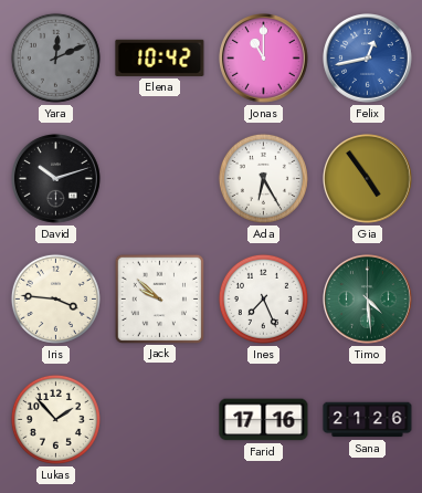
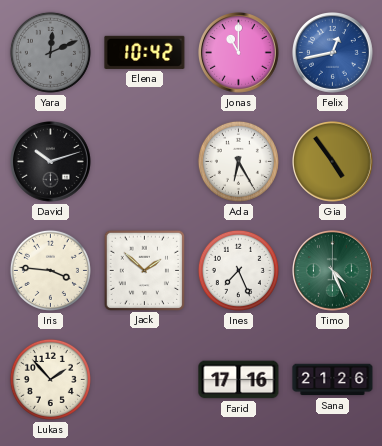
Jack: 9:52 -> 1:52 (144, 270)
Timo: 4:29 -> 4:26 (333, 271)
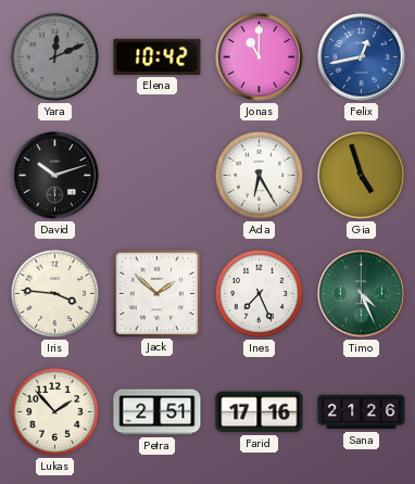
Gia: 4:54 -> 4:57 (362, 176)
Petra: none -> 2:51 (158, 412)
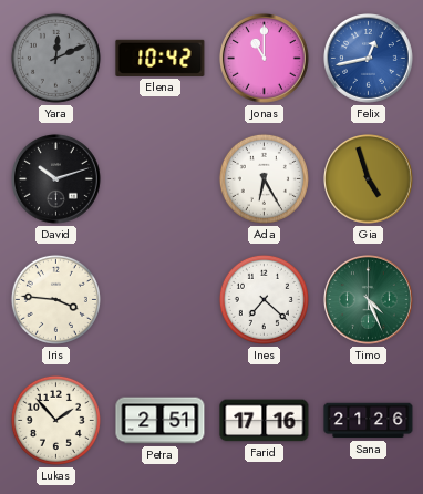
Jack: 1:52 -> none (156, 293)
Ines: 7:26 -> 7:22 (264, 299)
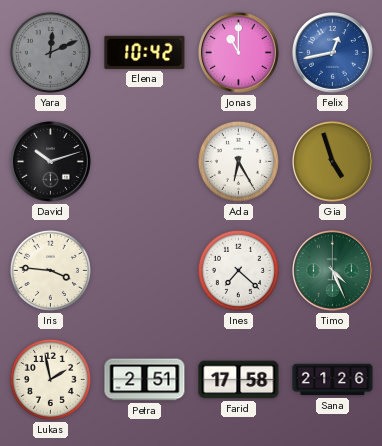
Lukas: 1:53 -> 1:58 (50, 379)
Farid: 17:16 -> 17:58 (239, 380)
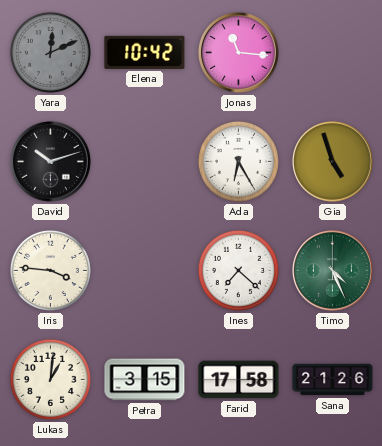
Jonas: 11:00 -> 11:16 (239, 53)
Felix: 12:43 -> none (333, 53)
Lukas: 1:58 -> 1:01 (50, 379)
Petra: 2:51 -> 3:15 (145, 380)
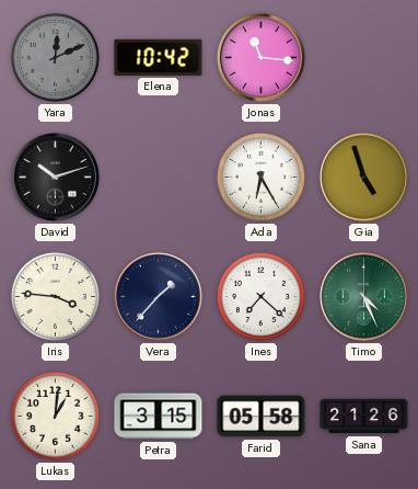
Vera: none -> 1:37 (159, 297)
Farid: 17:58 -> 05:58 (262, 417)
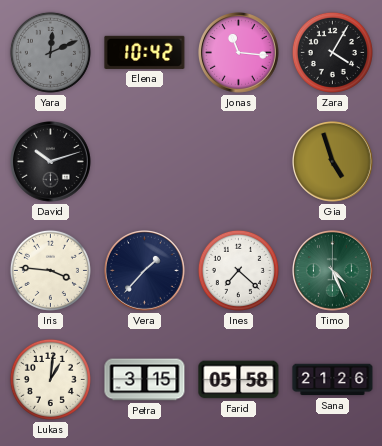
Zara: none -> 4:05 (332, 52)
Ada: 6:25 -> none (260, 177)
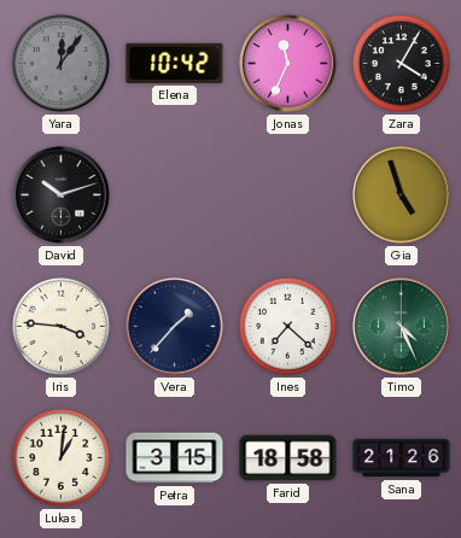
Yara: 12:11 -> 12:06 (60, 63)
Jonas: 11:16 -> 11:34 (288, 64)
Farid: 05:58 -> 18:58 (288, 458)
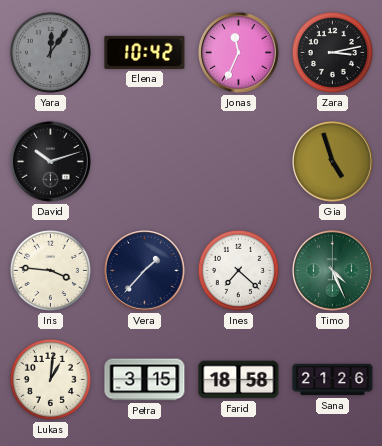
Zara: 4:05 -> 3:13 (332, 52)
